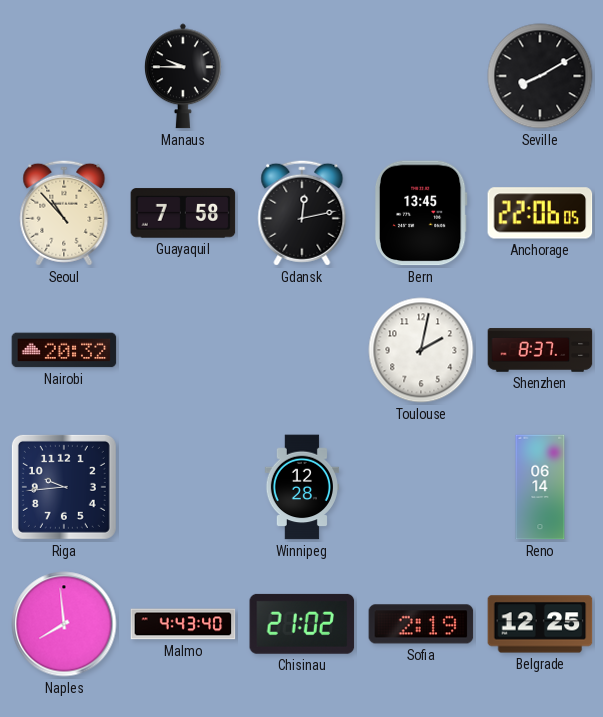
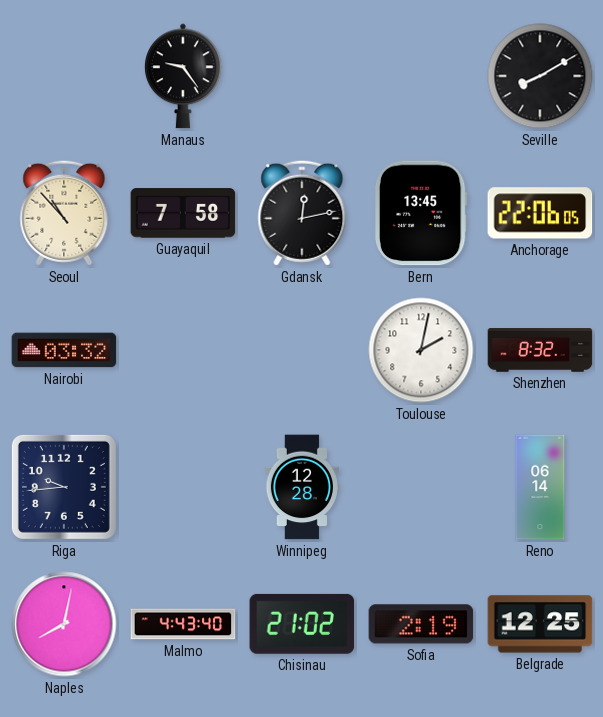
Manaus: 9:45 -> 9:24 (184, 76)
Nairobi: 20:32 -> 03:32 (64, 350)
Shenzhen: 8:37 -> 8:32 (540, 350)
Naples: 7:59 -> 8:02 (64, 624)
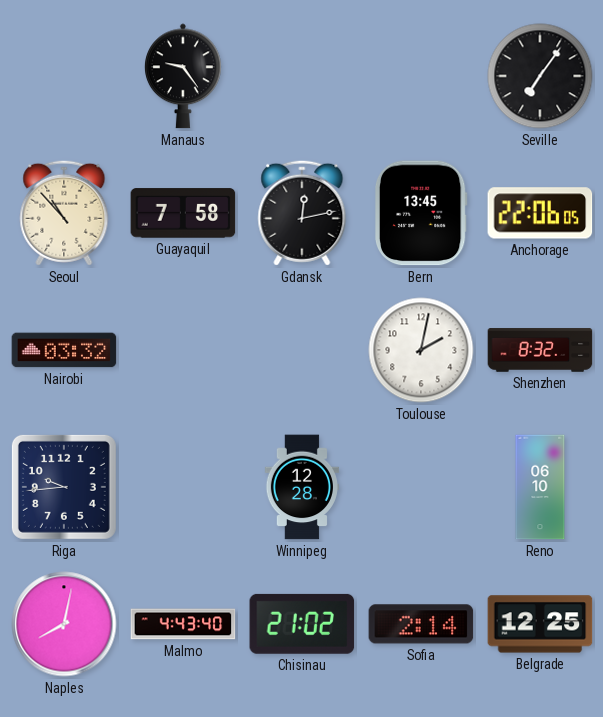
Seville: 8:10 -> 7:06 (540, 76)
Reno: 06:14 -> 06:10 (540, 487)
Sofia: 2:19 -> 2:14 (421, 624)
